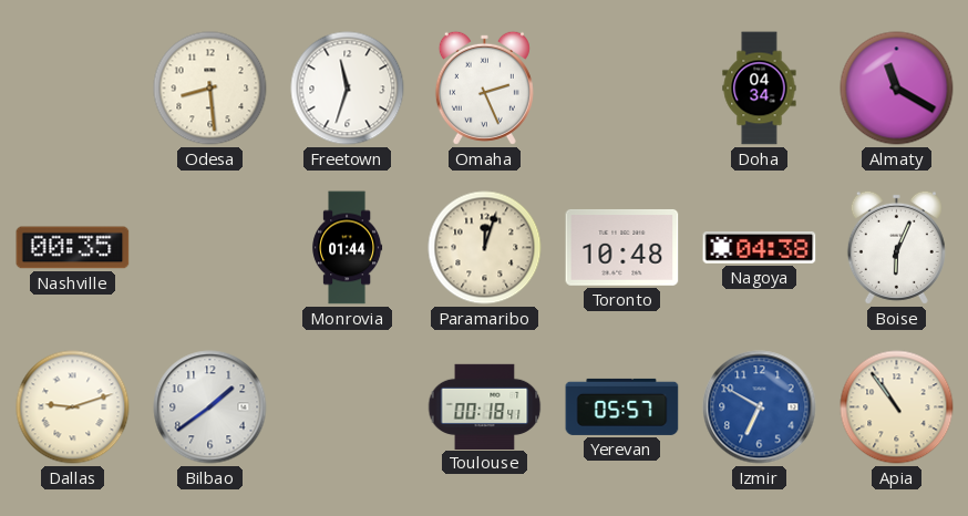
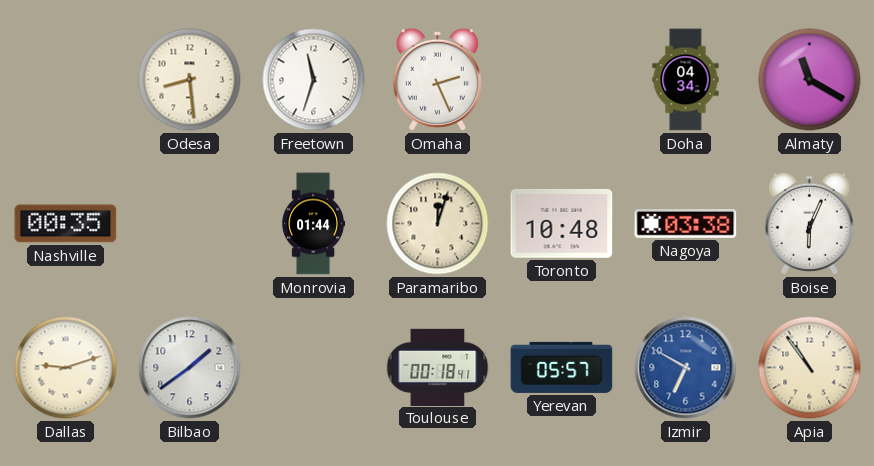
Nagoya: 04:38 -> 03:38 (686, 224)
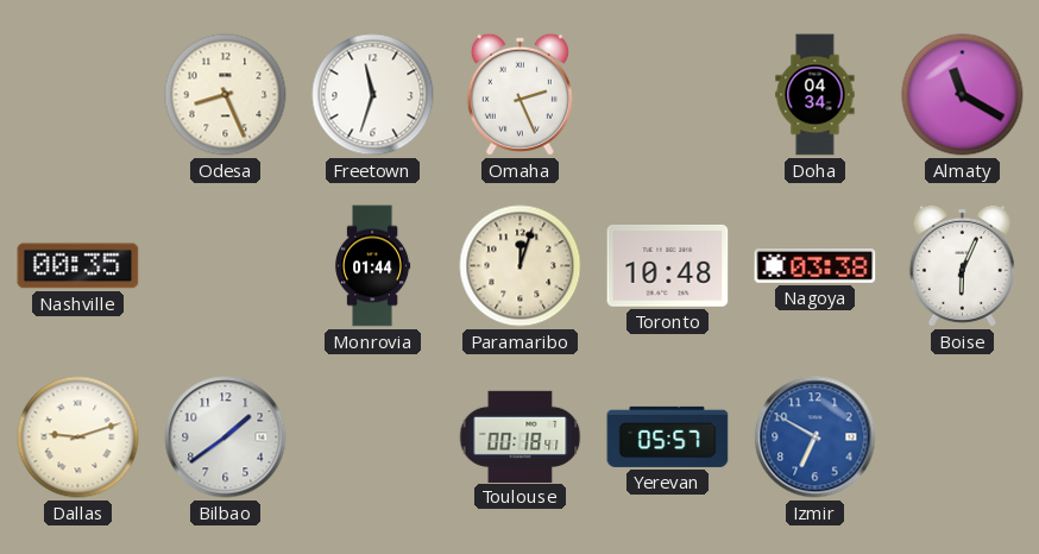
Odesa: 8:29 -> 8:26 (226, 95)
Apia: 10:54 -> none (810, 368)
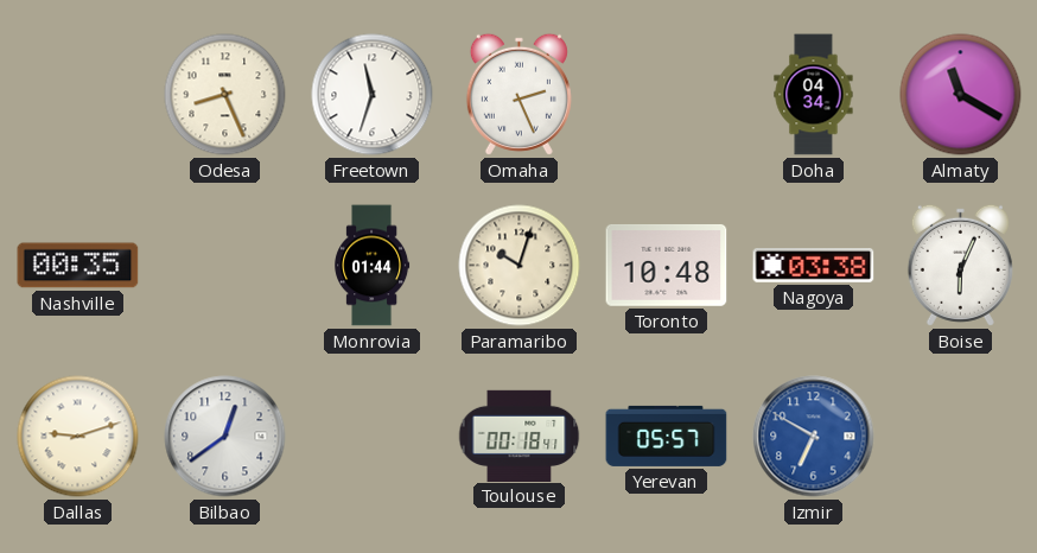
Paramaribo: 12:03 -> 10:03 (520, 266)
Bilbao: 1:39 -> 12:39 (225, 437)
